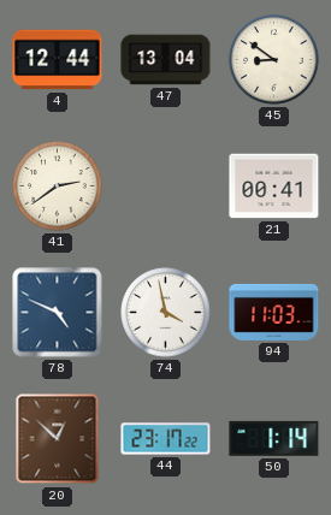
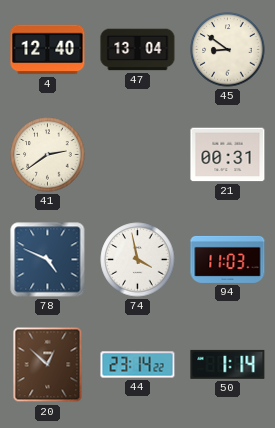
4: 12:44 -> 12:40 (48, 50)
21: 00:41 -> 00:31 (228, 155)
44: 23:17 -> 23:14 (138, 365)
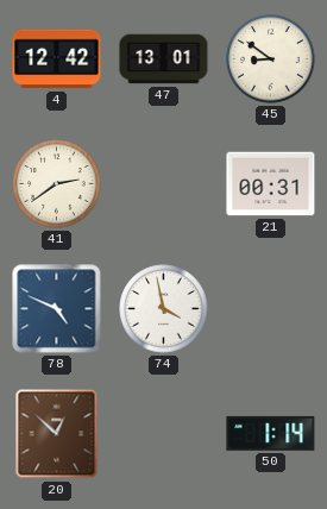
4: 12:40 -> 12:42 (57, 59)
47: 13:04 -> 13:01 (164, 59)
94: 11:03 -> none (228, 259)
44: 23:14 -> none (138, 365)
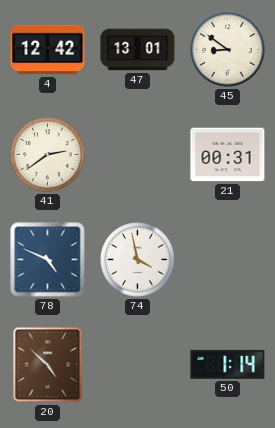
20: 12:52 -> 4:52 (48, 365)
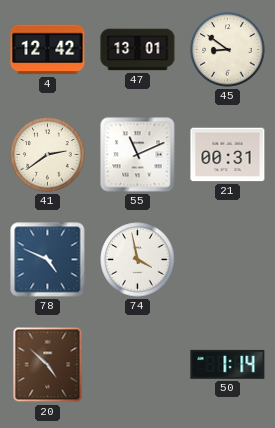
55: none -> 11:11 (138, 155)
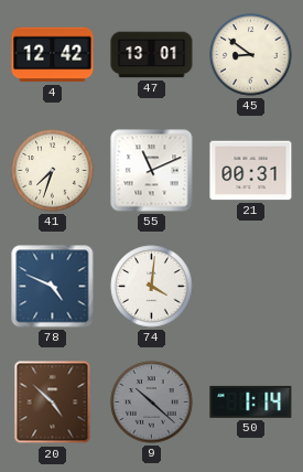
41: 2:39 -> 7:33 (53, 171)
74: 3:58 -> 4:01 (152, 287)
9: none -> 10:22 (152, 403)
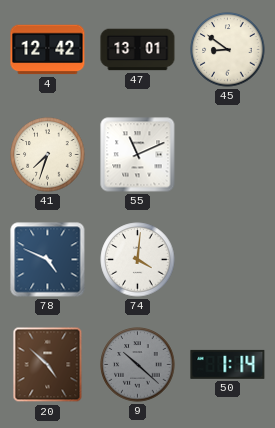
21: 00:31 -> none (251, 171)
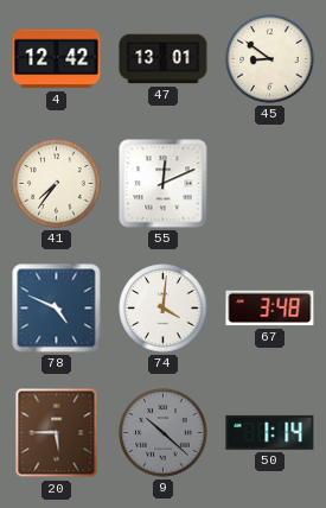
41: 7:33 -> 7:36 (57, 184)
55: 11:11 -> 12:11 (164, 184)
67: none -> 3:48 (270, 309)
20: 4:52 -> 5:45 (57, 433)
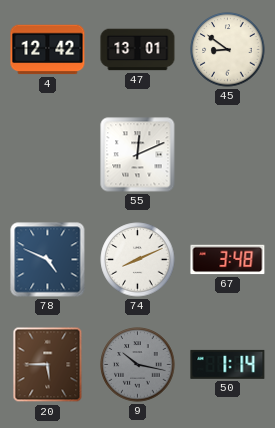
41: 7:36 -> none (57, 184)
74: 4:01 -> 8:11 (138, 260)
9: 10:22 -> 10:17 (138, 365)
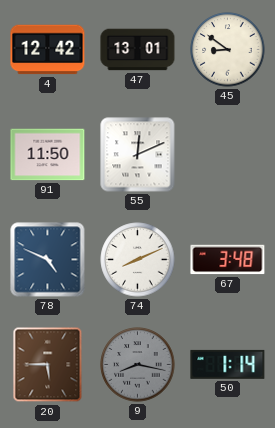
91: none -> 11:50 (48, 155)
9: 10:17 -> 8:17 (138, 365)
